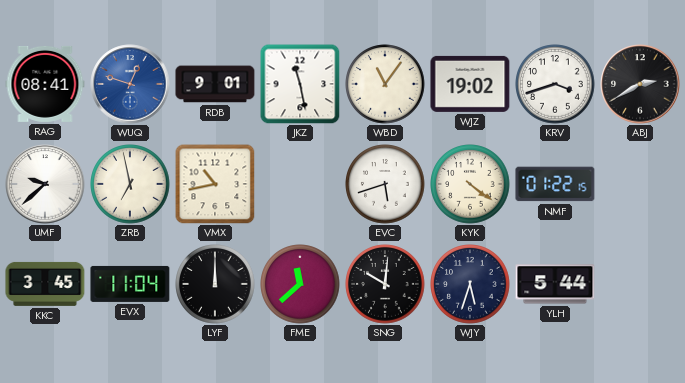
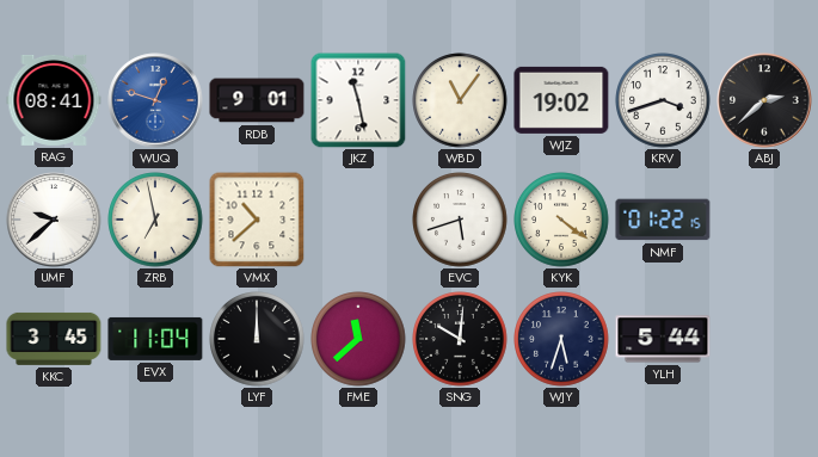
ABJ: 2:40 -> 2:38 (764, 100)
VMX: 10:43 -> 10:38 (257, 220)
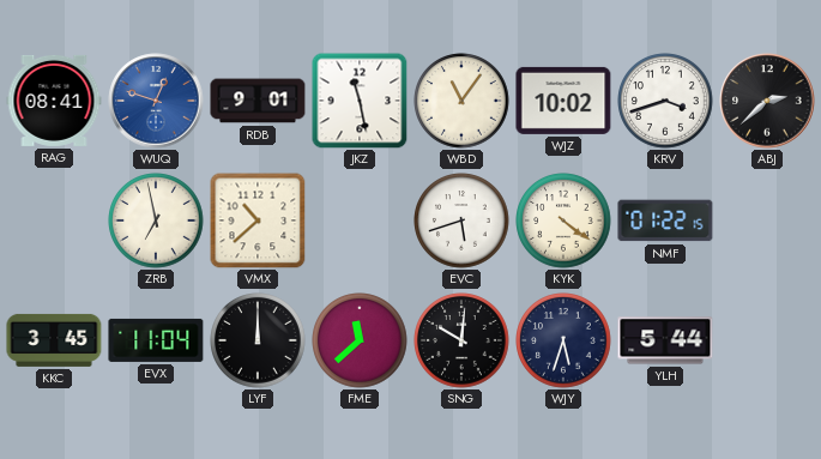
WJZ: 19:02 -> 10:02 (563, 101)
UMF: 9:38 -> none (54, 220)
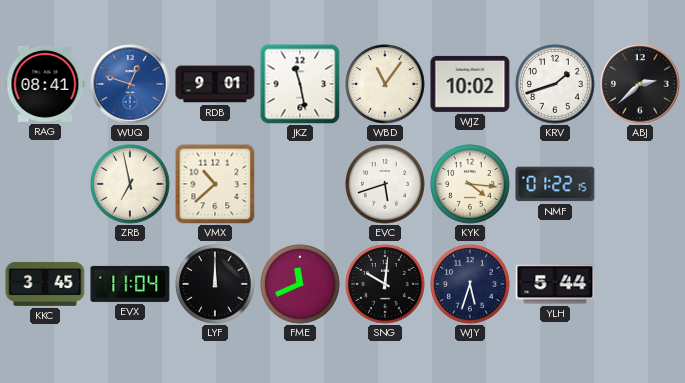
KRV: 3:42 -> 1:42 (555, 84)
KYK: 4:21 -> 4:16 (470, 184)
FME: 11:38 -> 11:41 (300, 284)
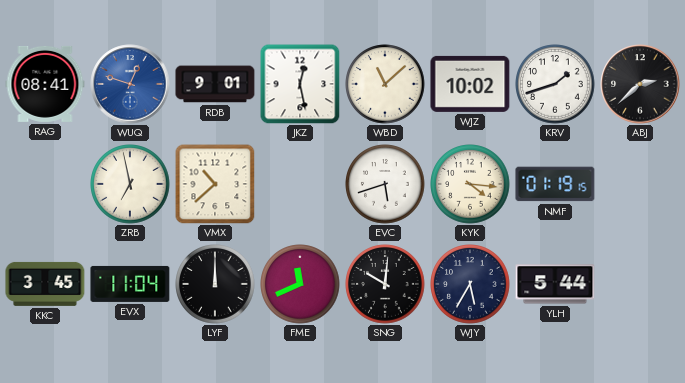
JKZ: 11:28 -> 12:28 (300, 84)
WBD: 11:06 -> 11:08 (385, 84)
NMF: 01:22 -> 01:19 (555, 184)
WJY: 5:33 -> 5:35 (470, 284)
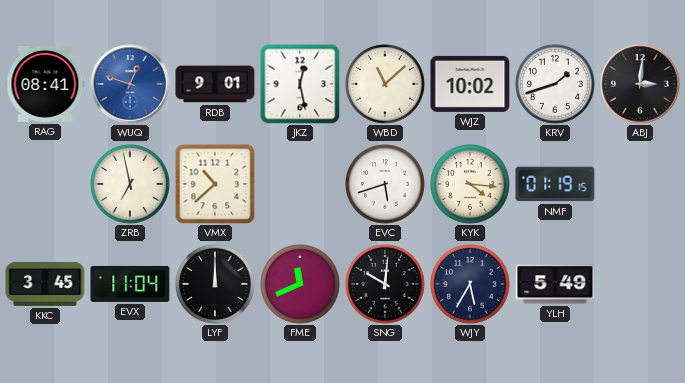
ABJ: 2:38 -> 3:01 (640, 84)
YLH: 5:44 -> 5:49 (555, 284)
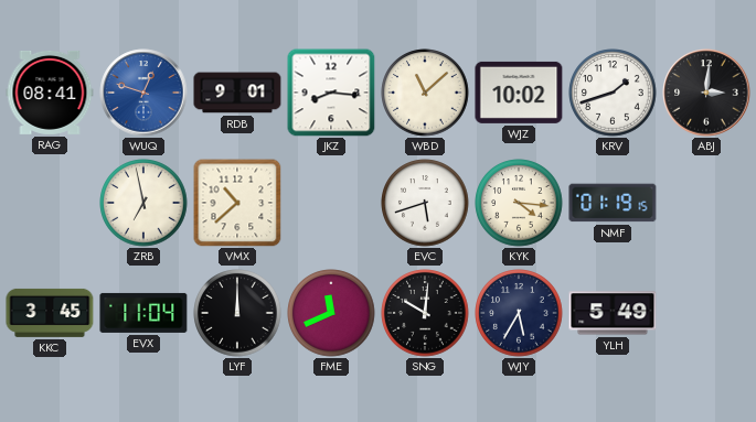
JKZ: 12:28 -> 8:16 (331, 93)
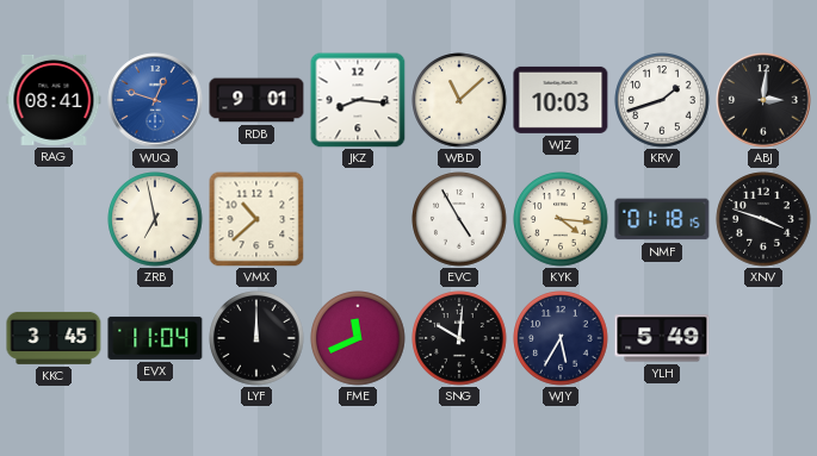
WJZ: 10:02 -> 10:03 (561, 100)
EVC: 5:42 -> 4:55 (459, 219)
NMF: 01:19 -> 01:18 (662, 219)
XNV: none -> 3:48 (763, 219)
